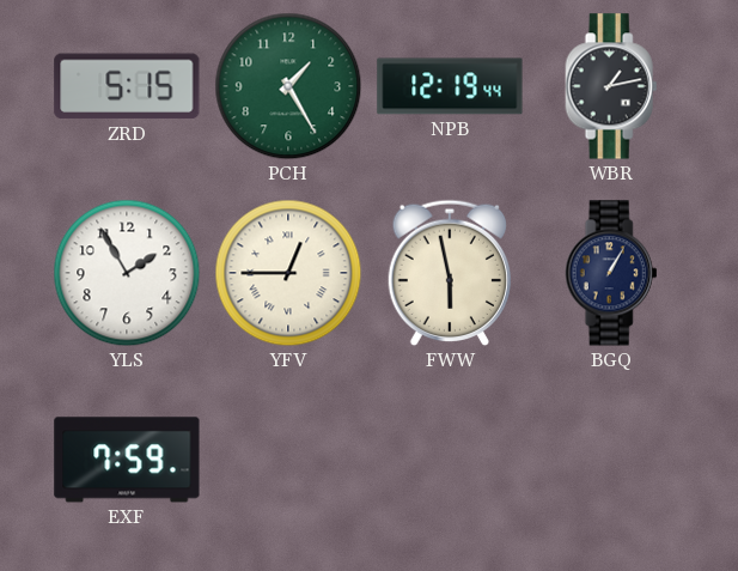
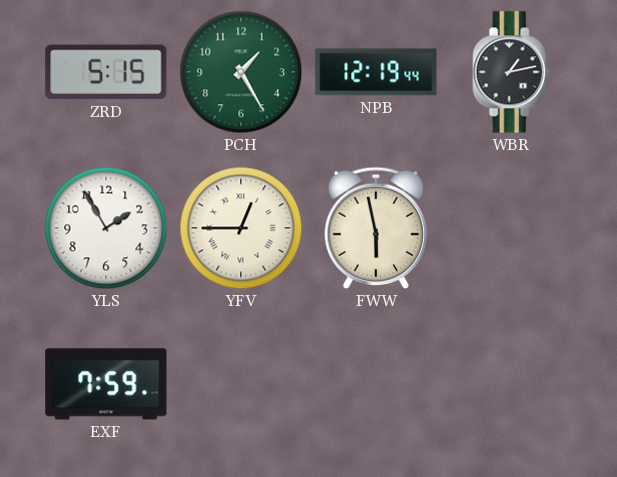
BGQ: 1:05 -> none (611, 273)
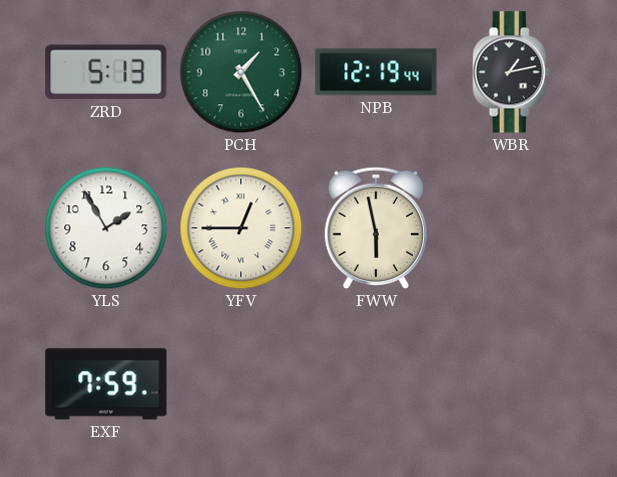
ZRD: 5:15 -> 5:13 (106, 72)
